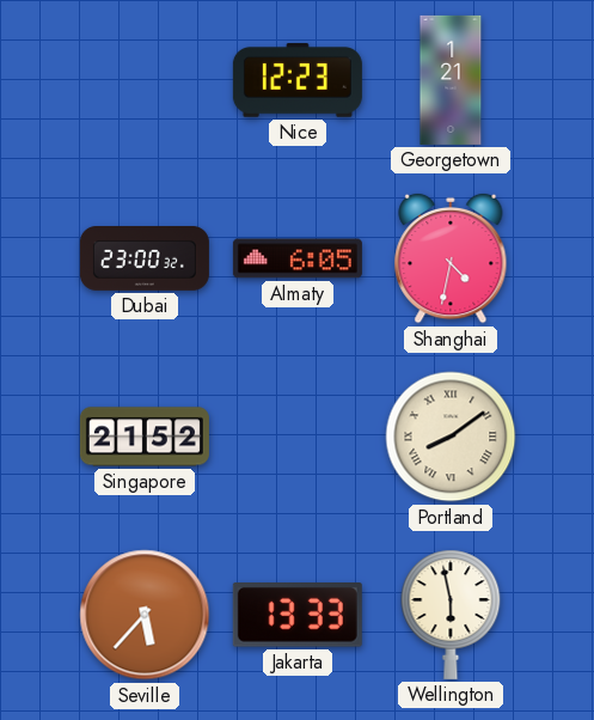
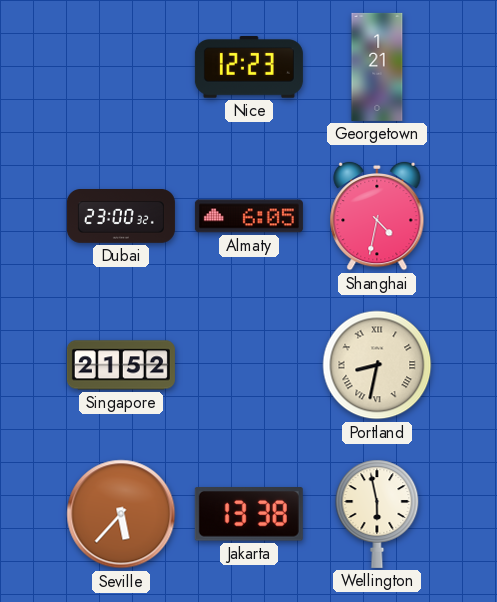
Portland: 8:09 -> 8:32 (377, 365)
Jakarta: 13:33 -> 13:38 (249, 515)
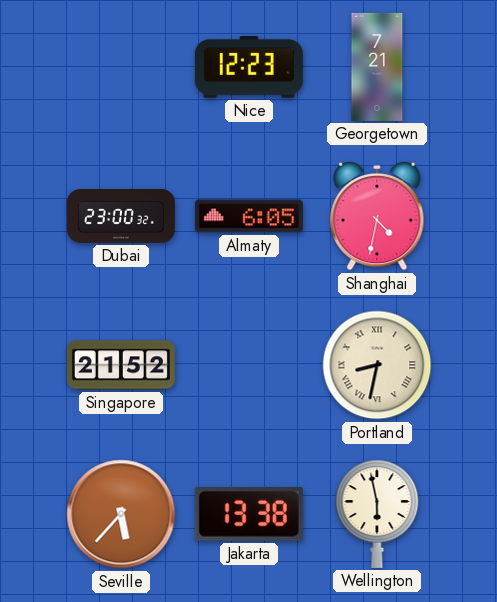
Georgetown: 1:21 -> 7:21 (377, 67)
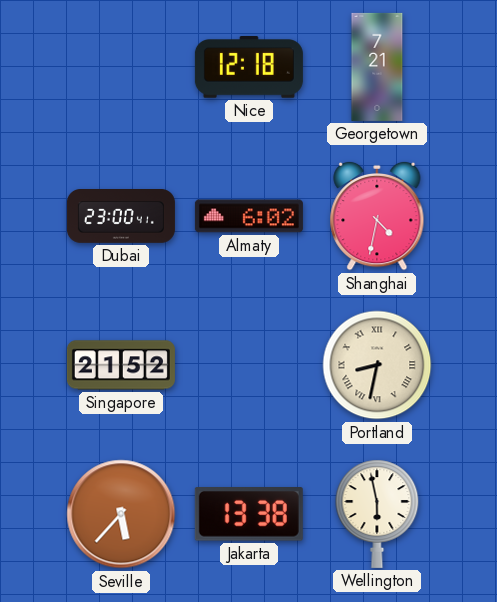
Nice: 12:23 -> 12:18 (249, 67)
Dubai: 23:00:32 -> 23:00:41 (121, 217)
Almaty: 6:05 -> 6:02 (249, 216)
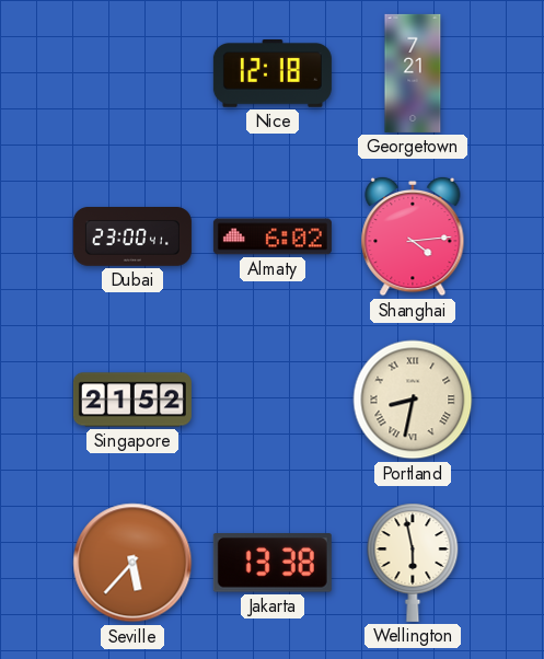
Shanghai: 4:32 -> 4:14 (413, 236)
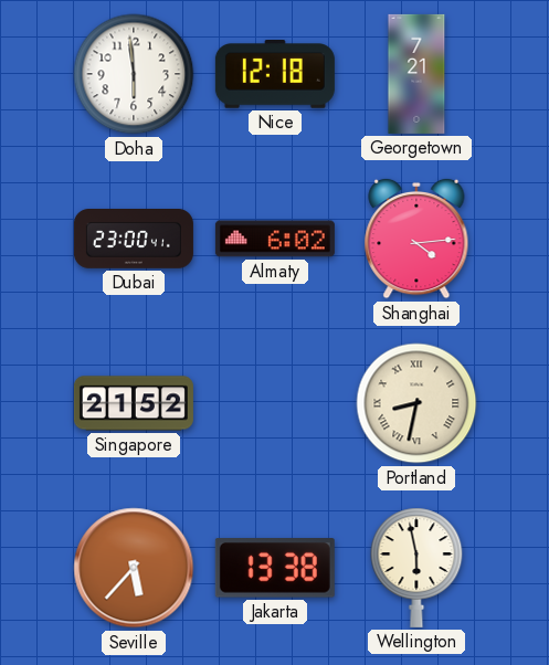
Doha: none -> 5:59 (134, 74)
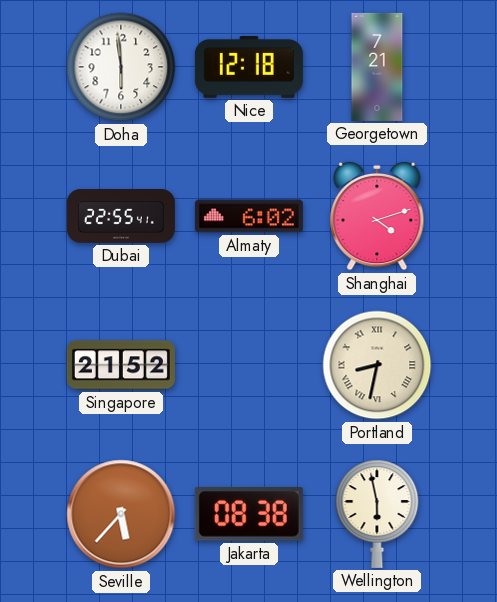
Dubai: 23:00 -> 22:55 (121, 217)
Shanghai: 4:14 -> 4:12 (377, 216)
Jakarta: 13:38 -> 08:38 (249, 515)
